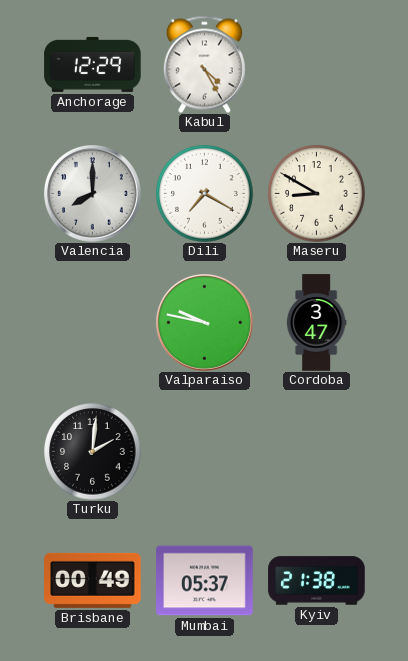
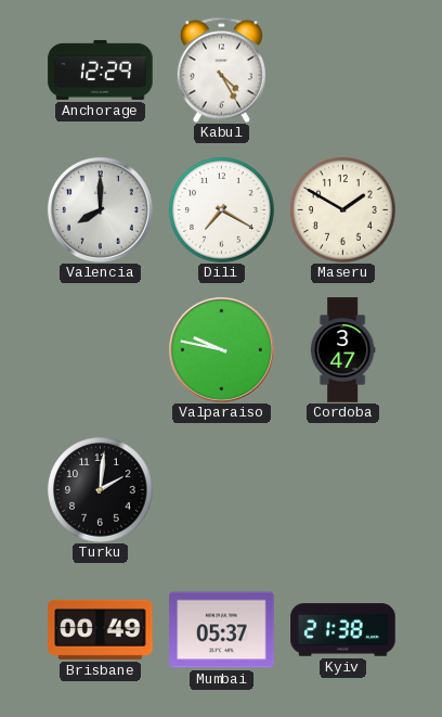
Maseru: 8:50 -> 1:50 (343, 210)
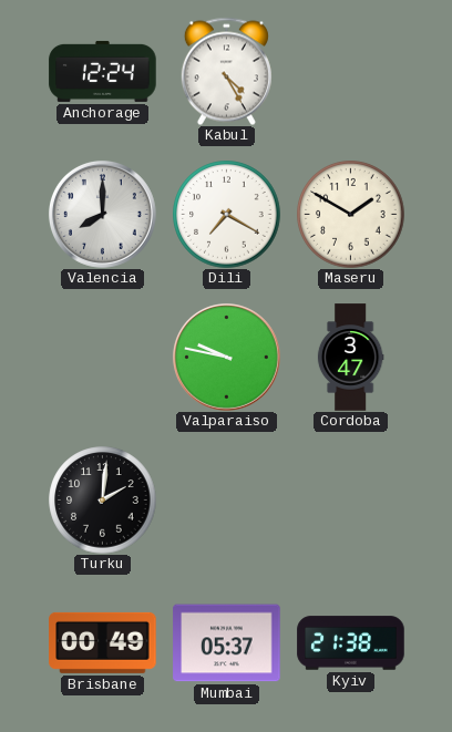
Anchorage: 12:29 -> 12:24 (103, 71)
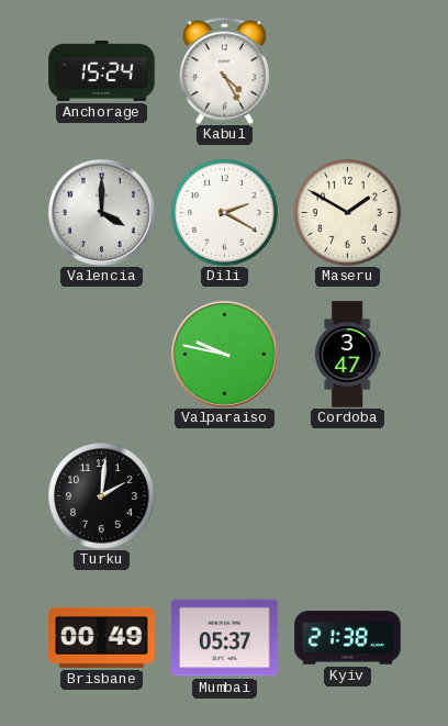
Anchorage: 12:24 -> 15:24 (102, 70)
Valencia: 8:00 -> 4:00 (101, 212)
Dili: 7:20 -> 2:20 (225, 213)
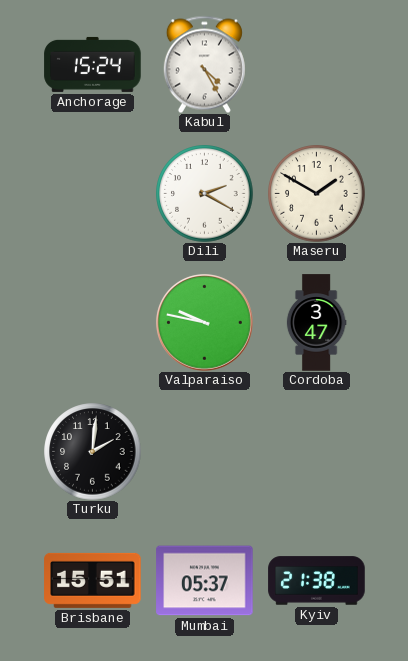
Valencia: 4:00 -> none (101, 212)
Brisbane: 00:49 -> 15:51 (93, 580)
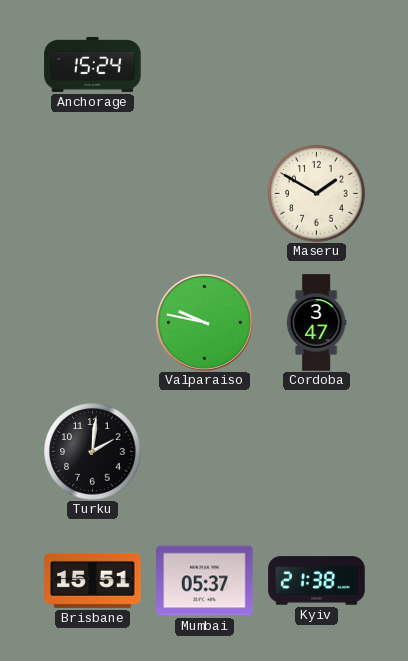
Kabul: 4:25 -> none (204, 64)
Dili: 2:20 -> none (205, 194)
